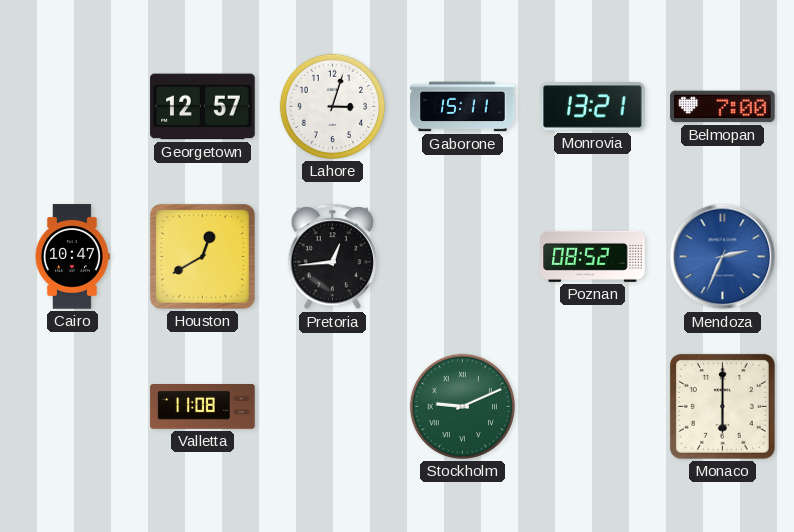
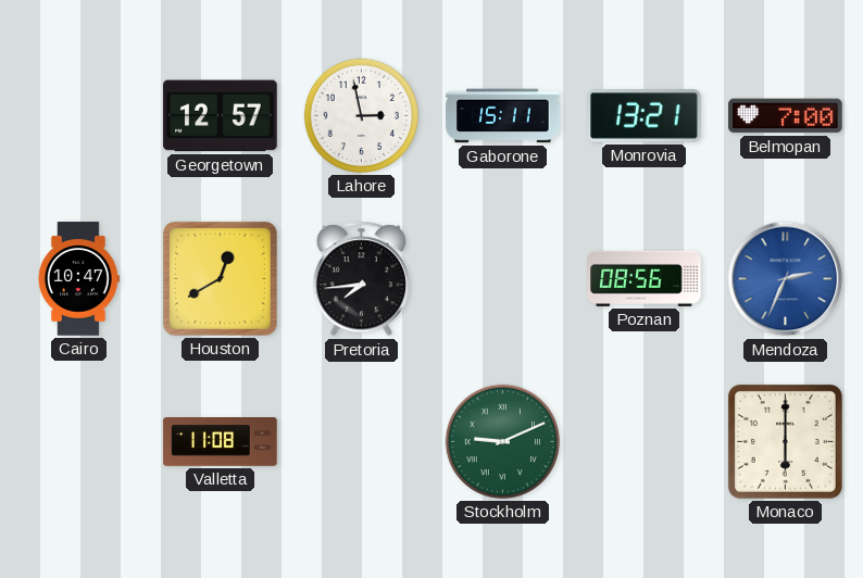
Lahore: 3:03 -> 2:58 (361, 115)
Pretoria: 12:44 -> 7:44 (361, 279)
Poznan: 08:52 -> 08:56 (645, 278)
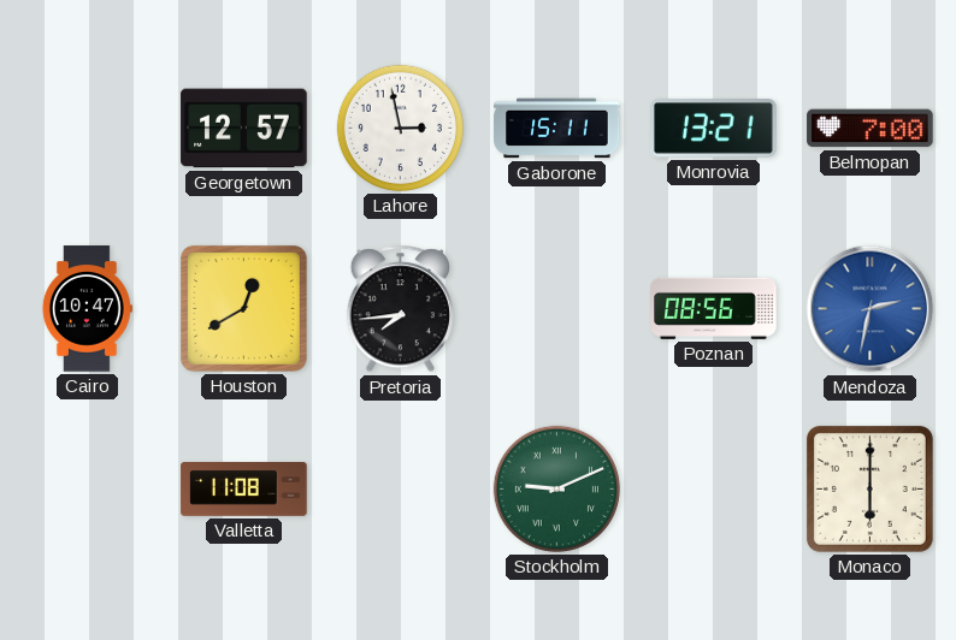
Mendoza: 2:34 -> 2:32 (871, 309)
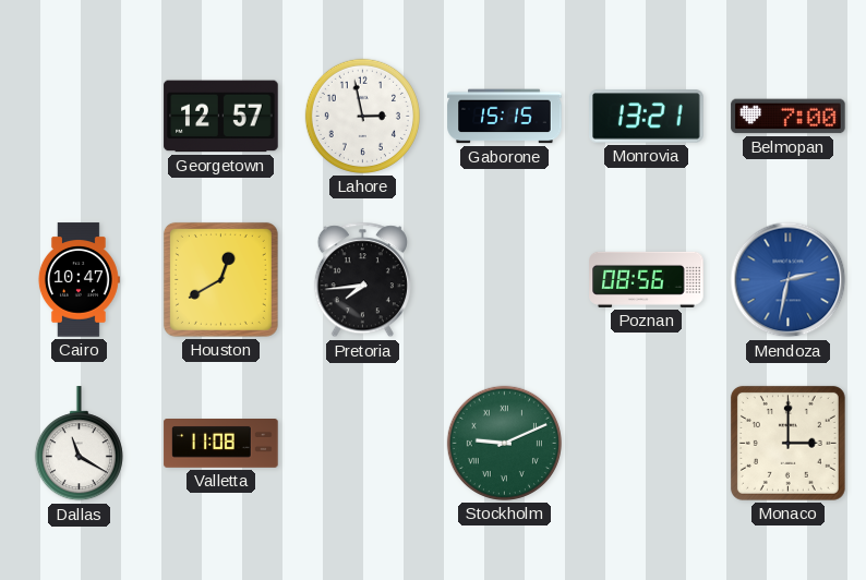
Gaborone: 15:11 -> 15:15 (505, 117)
Dallas: none -> 11:20 (79, 444)
Monaco: 6:00 -> 3:00 (787, 443)
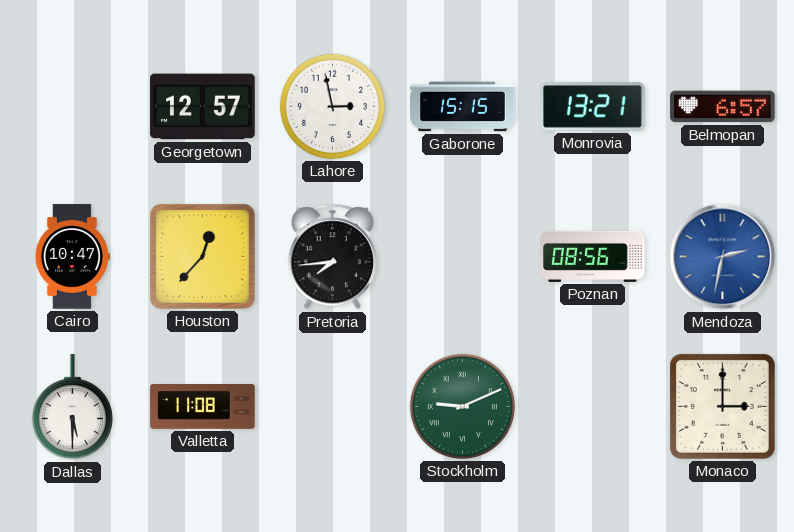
Belmopan: 7:00 -> 6:57 (723, 107)
Houston: 12:40 -> 12:37 (202, 256)
Dallas: 11:20 -> 5:30 (72, 407)
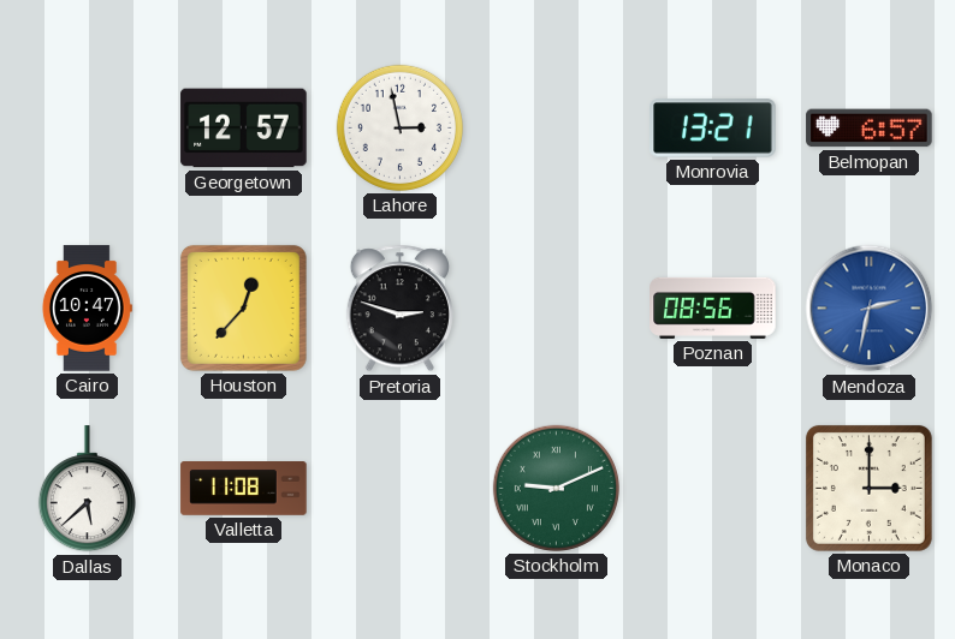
Gaborone: 15:15 -> none (463, 107)
Pretoria: 7:44 -> 2:48 (399, 309)
Dallas: 5:30 -> 5:38 (87, 489)
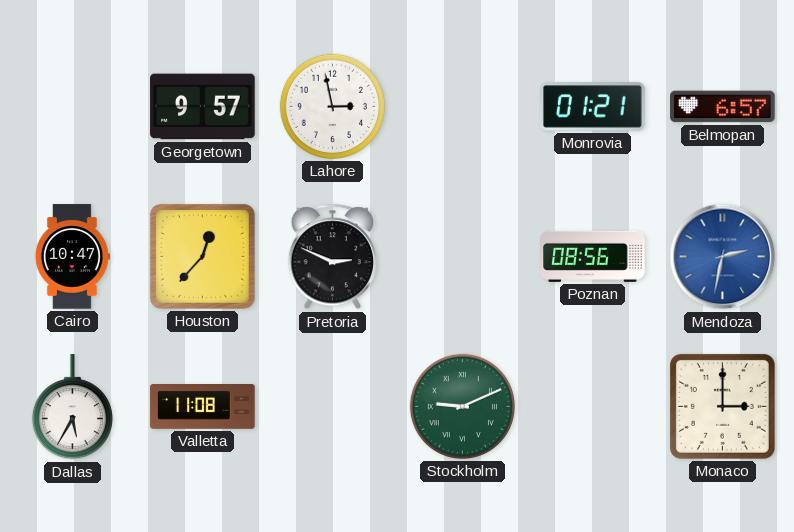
Georgetown: 12:57 -> 9:57 (203, 107)
Monrovia: 13:21 -> 01:21 (593, 107)
Pretoria: 2:48 -> 2:49 (332, 257)
Dallas: 5:38 -> 5:35 (72, 407)
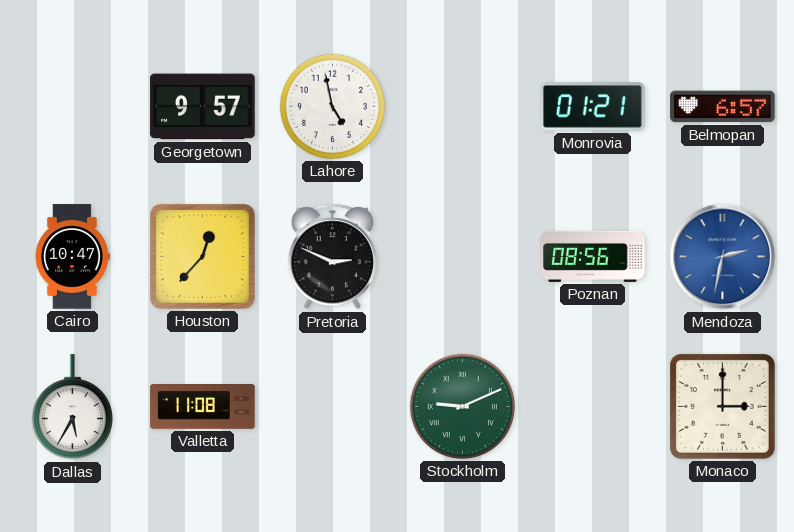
Lahore: 2:58 -> 4:58 (332, 106)
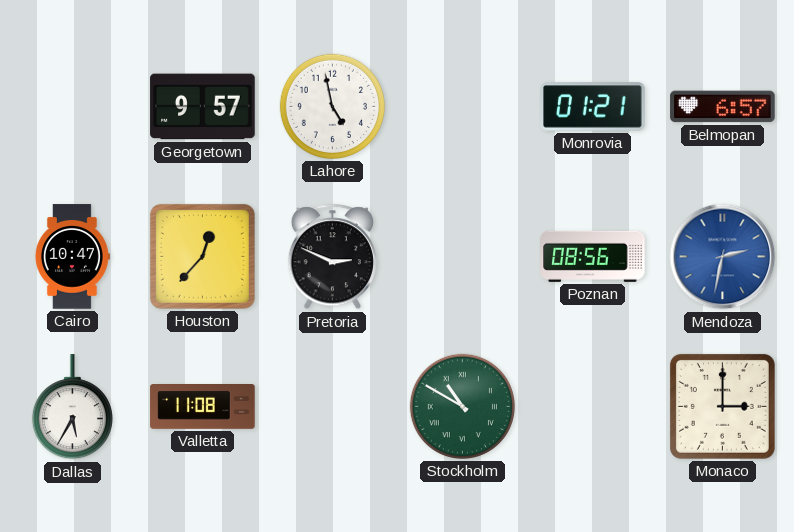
Stockholm: 9:11 -> 10:50 (462, 406)
